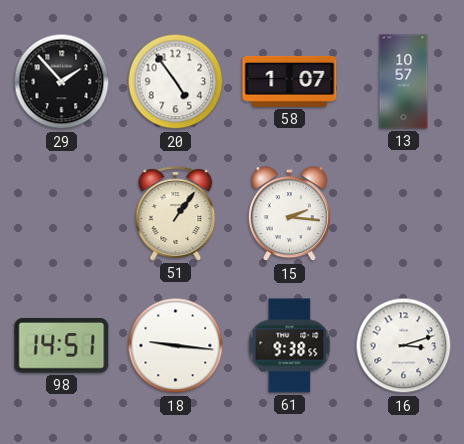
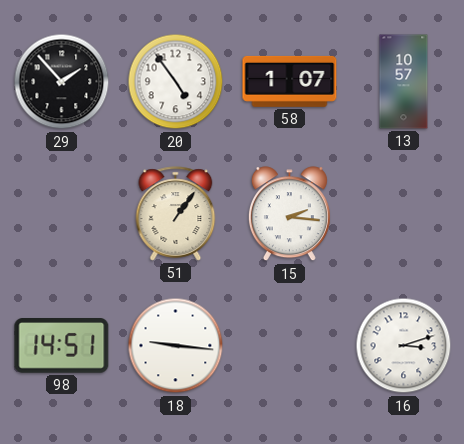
61: 9:38 -> none (290, 346)
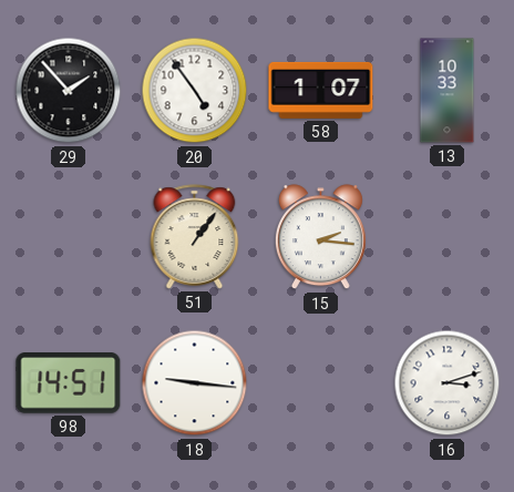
13: 10:57 -> 10:33 (448, 91)
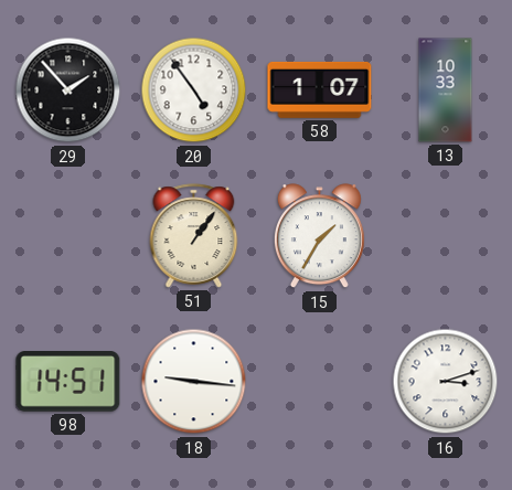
15: 2:16 -> 1:35 (319, 236)
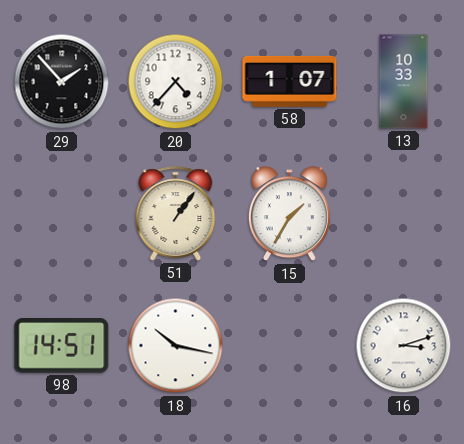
20: 4:54 -> 4:37 (176, 82)
18: 9:16 -> 10:17 (176, 346)
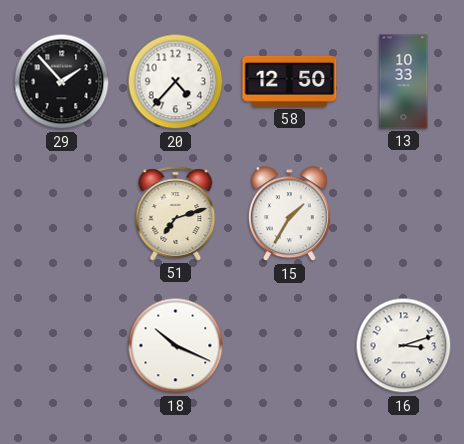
58: 1:07 -> 12:50 (290, 81)
51: 1:06 -> 7:12 (176, 214)
98: 14:51 -> none (62, 346)
18: 10:17 -> 10:19 (176, 346)
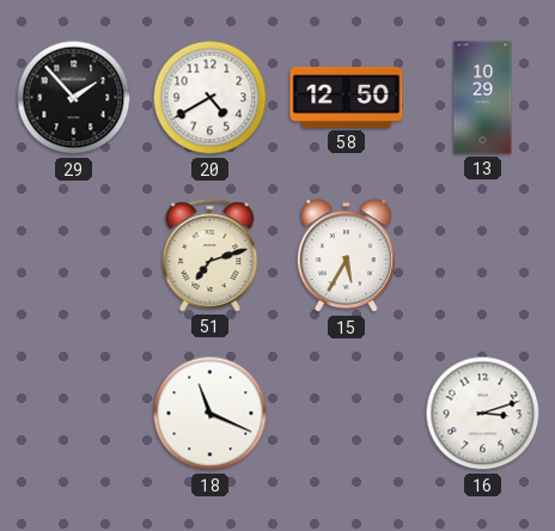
20: 4:37 -> 4:40 (211, 98)
13: 10:33 -> 10:29 (483, 98)
15: 1:35 -> 5:35 (346, 256)
18: 10:19 -> 11:19 (211, 414)
